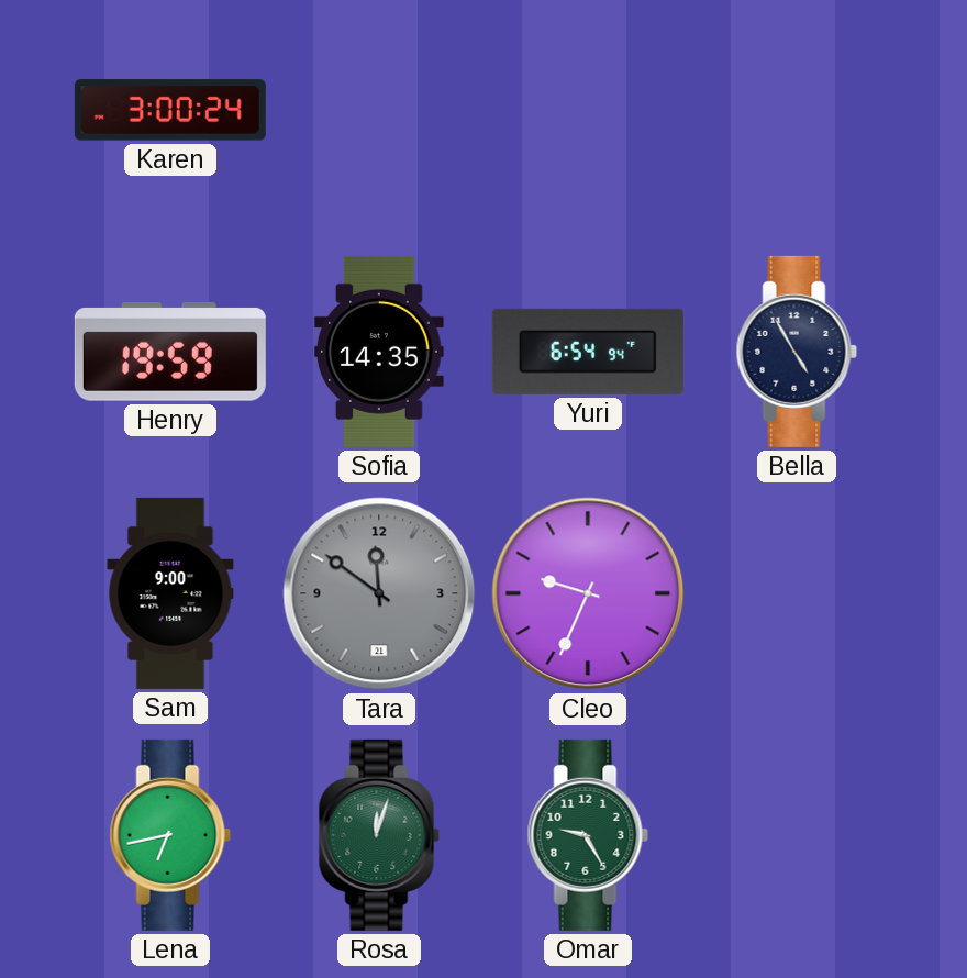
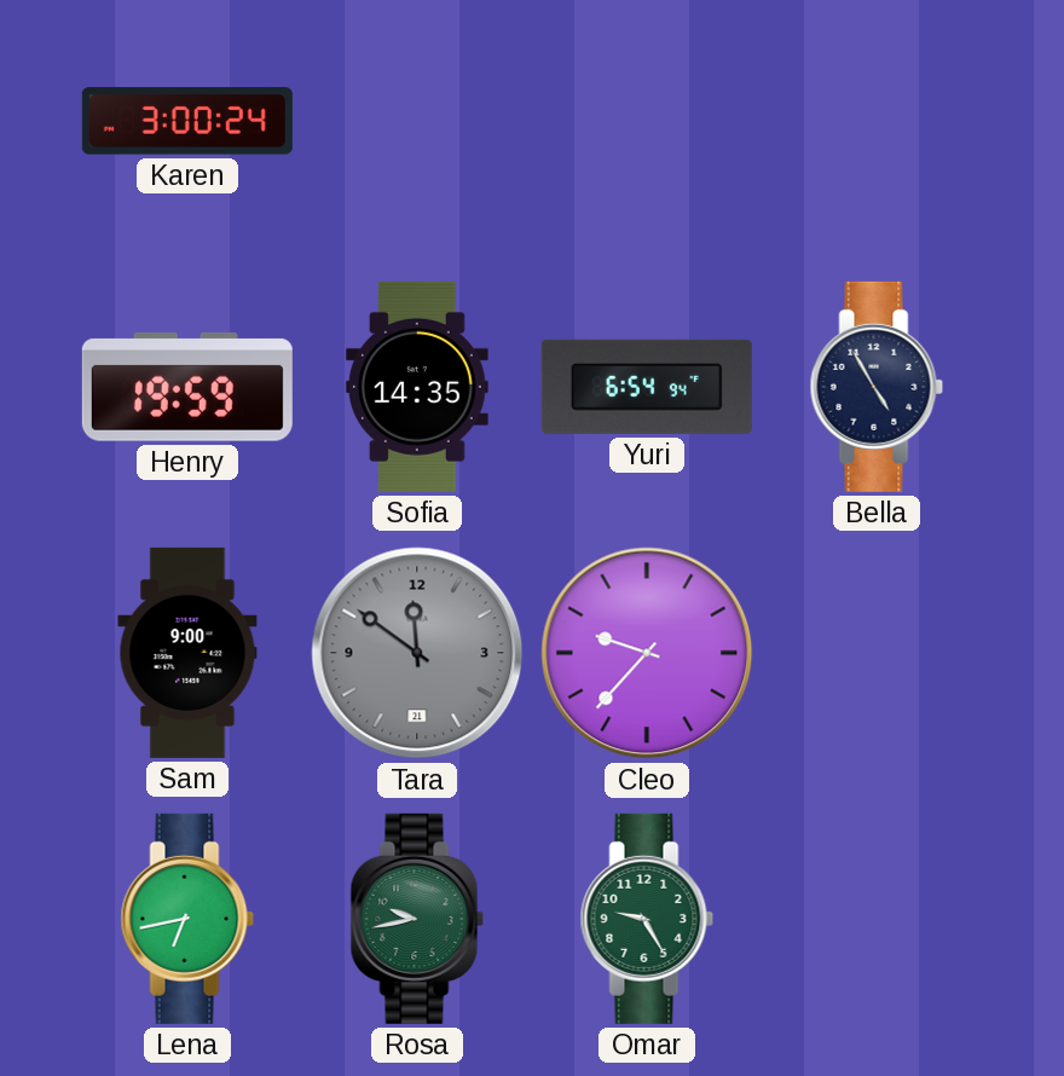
Cleo: 9:34 -> 9:37 (647, 653)
Rosa: 12:03 -> 9:43 (417, 919)
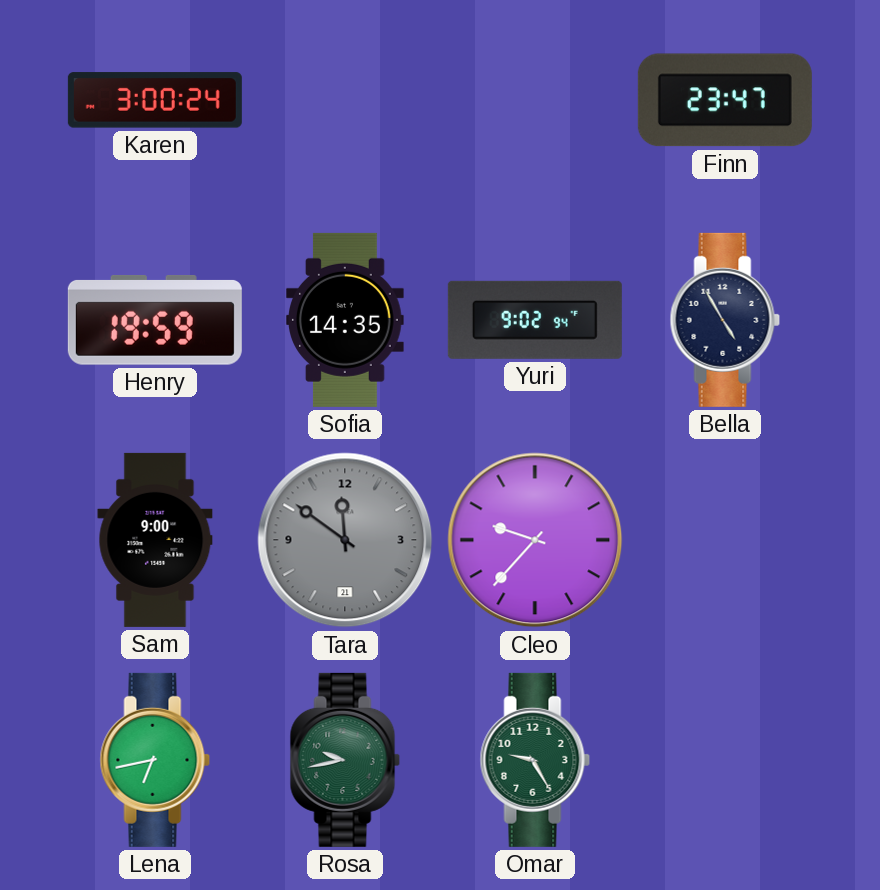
Finn: none -> 23:47 (725, 100)
Yuri: 6:54 -> 9:02 (535, 320)
